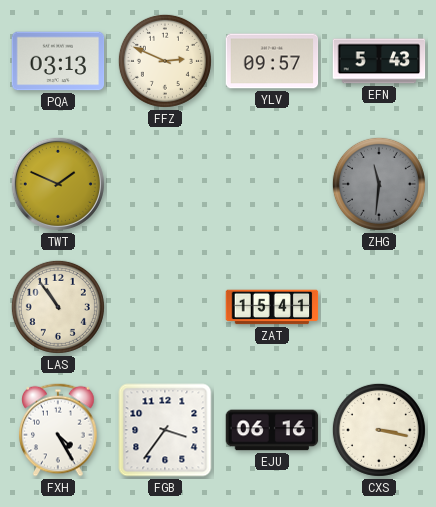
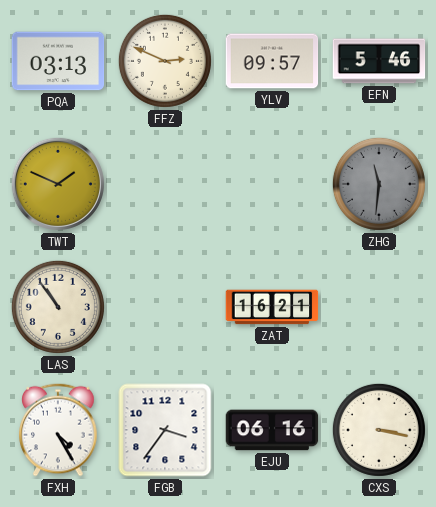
EFN: 5:43 -> 5:46 (379, 61)
ZAT: 15:41 -> 16:21 (272, 307)
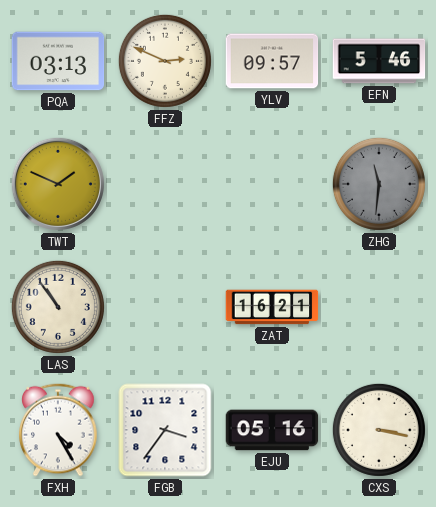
EJU: 06:16 -> 05:16 (272, 430)
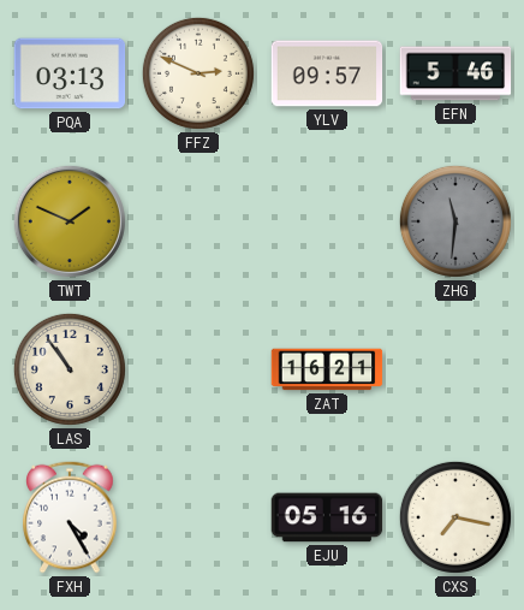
FGB: 3:36 -> none (165, 430)
CXS: 3:17 -> 7:17 (455, 517)
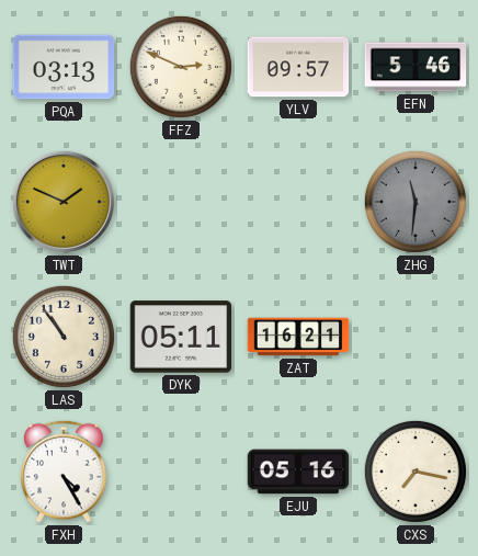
DYK: none -> 05:11 (181, 337)
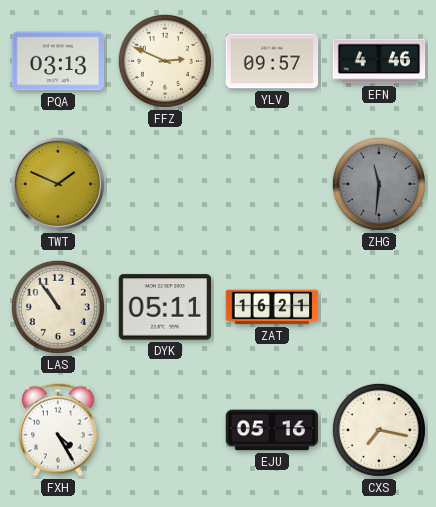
EFN: 5:46 -> 4:46 (379, 61)
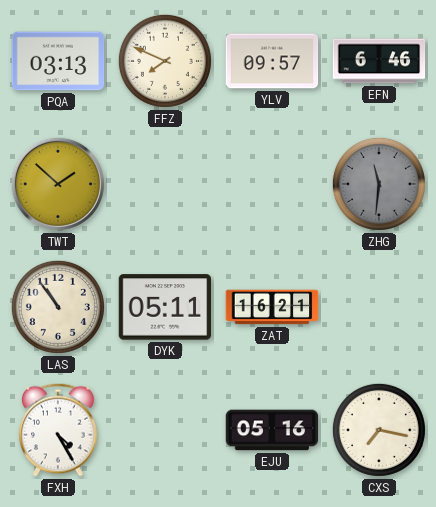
FFZ: 2:49 -> 7:49 (165, 61)
EFN: 4:46 -> 6:46 (379, 61)
TWT: 1:49 -> 1:52 (58, 184)
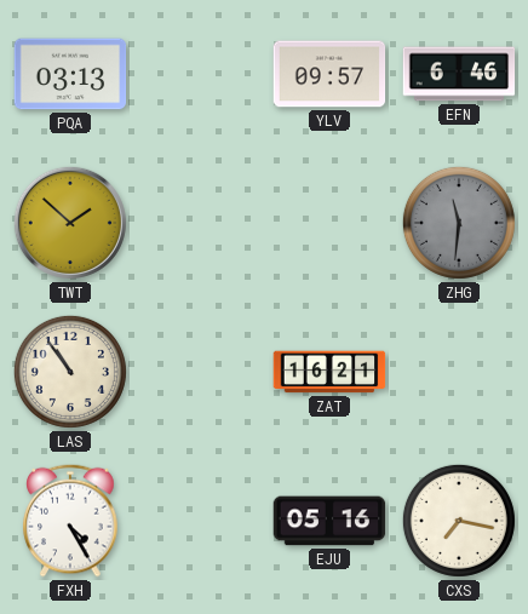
FFZ: 7:49 -> none (165, 61)
DYK: 05:11 -> none (165, 307)
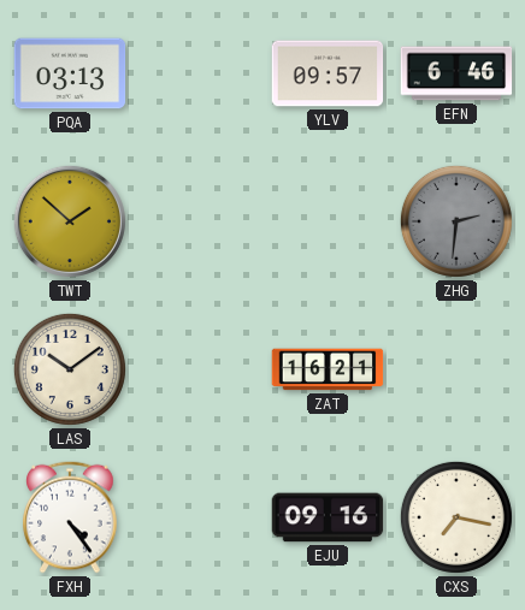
ZHG: 11:31 -> 2:31 (456, 221)
LAS: 10:54 -> 10:09 (70, 369)
FXH: 4:25 -> 4:24 (70, 517)
EJU: 05:16 -> 09:16 (328, 517)
